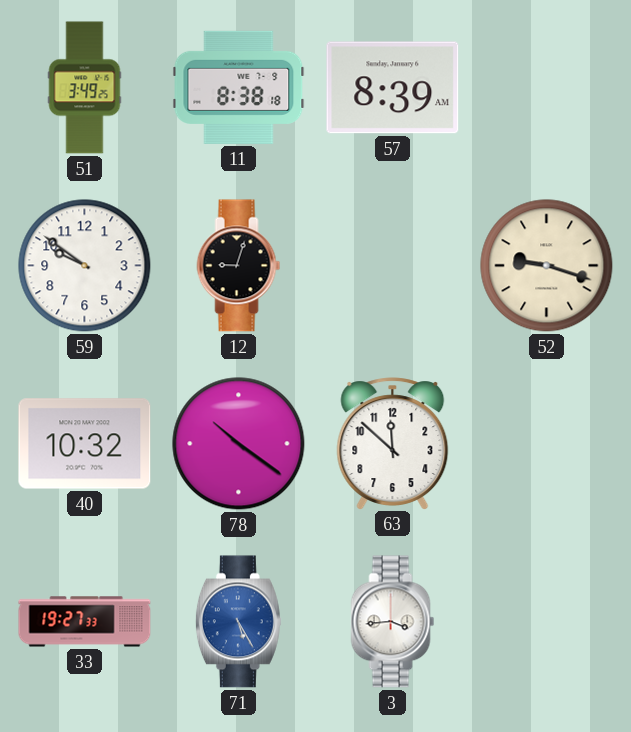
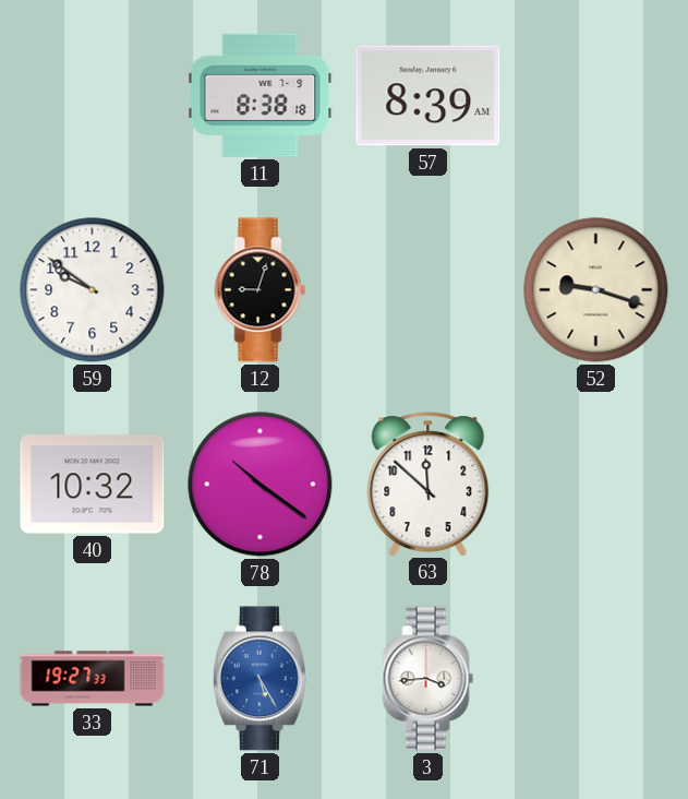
51: 3:49 -> none (85, 88)
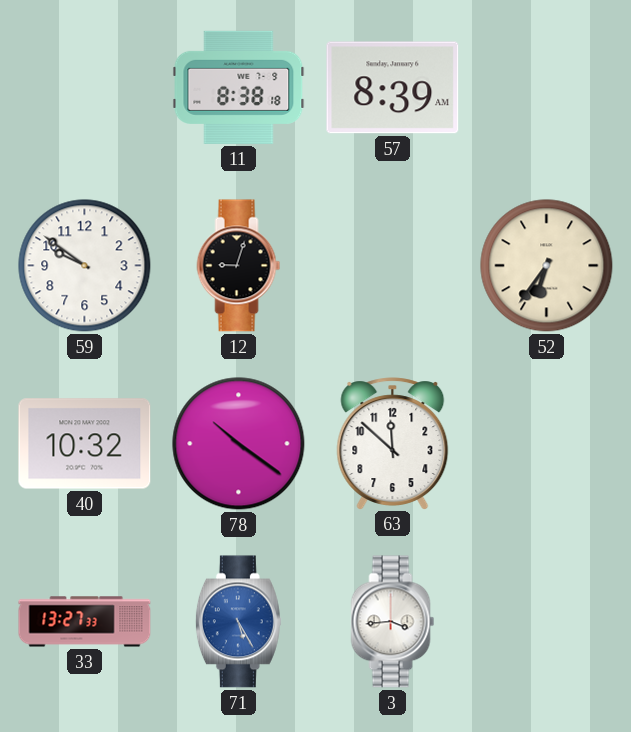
52: 9:18 -> 6:36 (547, 266)
33: 19:27 -> 13:27 (85, 622)
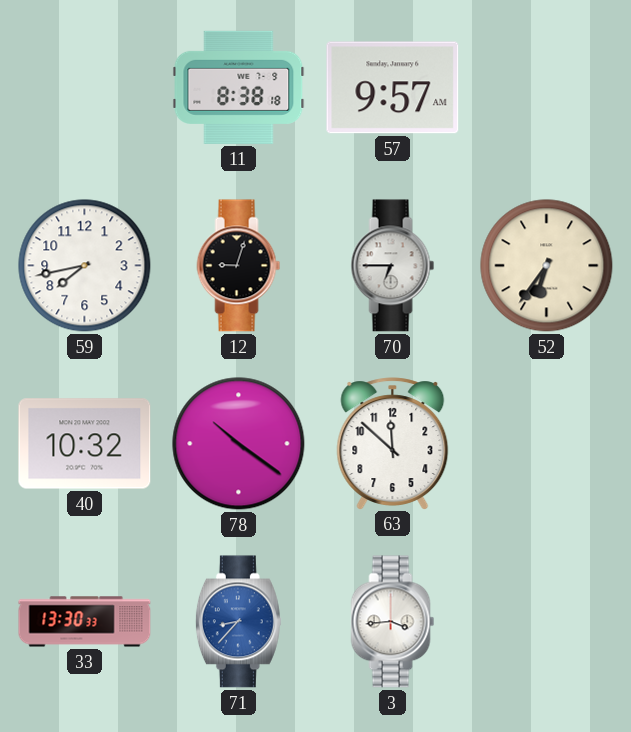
57: 8:39 -> 9:57 (393, 88)
59: 9:51 -> 7:43 (85, 266)
70: none -> 6:45 (393, 266)
33: 13:27 -> 13:30 (85, 622)
71: 5:25 -> 8:37 (238, 622)
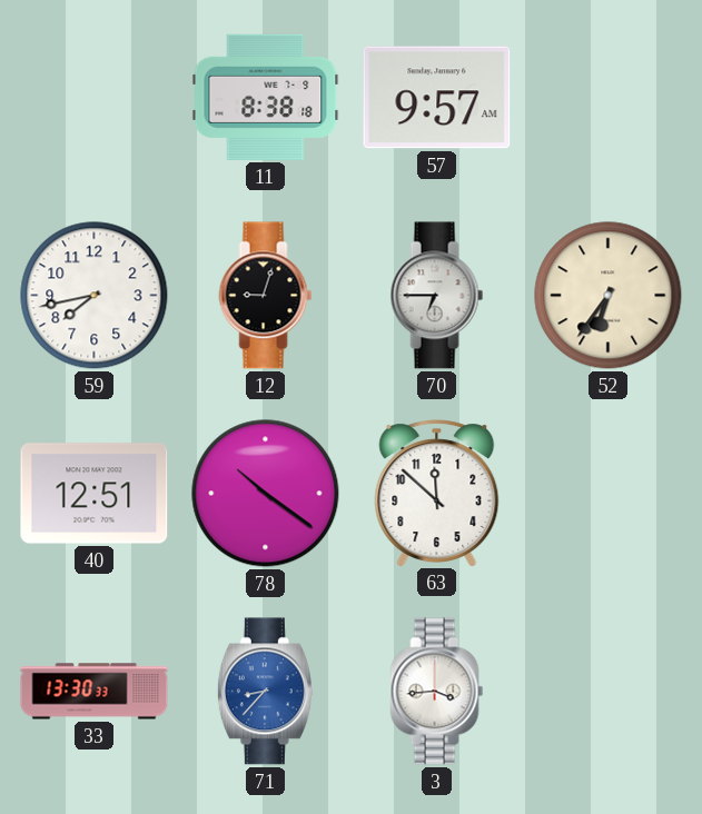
40: 10:32 -> 12:51 (95, 494)
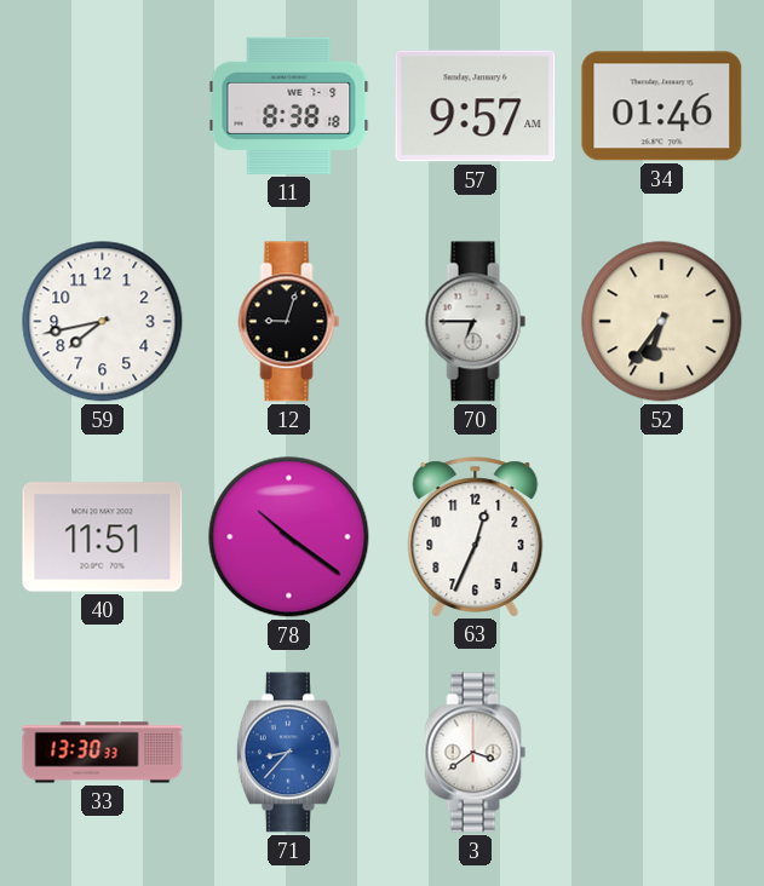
34: none -> 01:46 (662, 107)
40: 12:51 -> 11:51 (103, 537)
63: 11:52 -> 12:34 (476, 536)
3: 3:44 -> 3:39 (476, 753)
